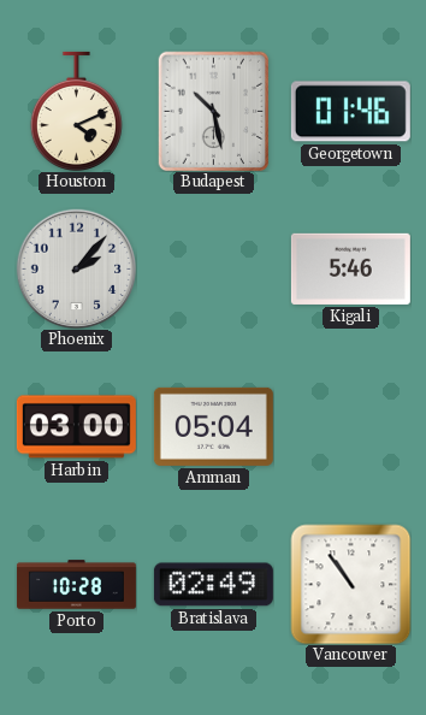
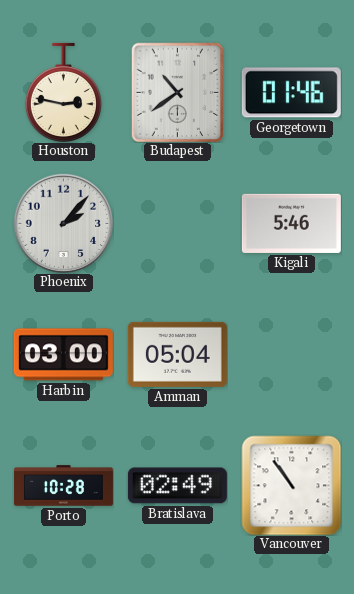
Houston: 4:11 -> 2:47 (63, 92)
Budapest: 10:28 -> 10:39 (178, 92)
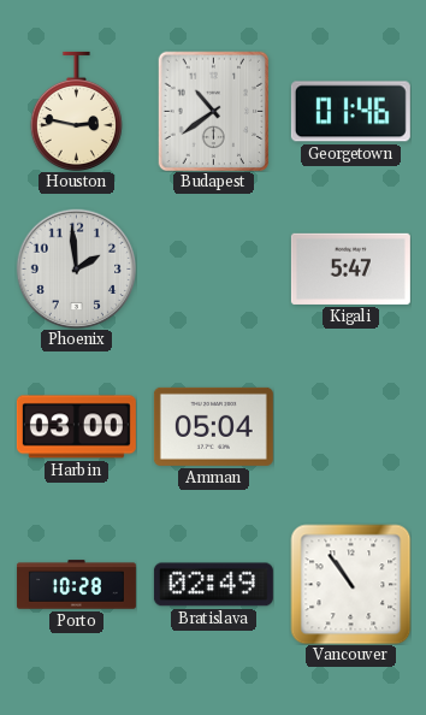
Phoenix: 2:07 -> 1:59 (76, 268)
Kigali: 5:46 -> 5:47 (350, 268)
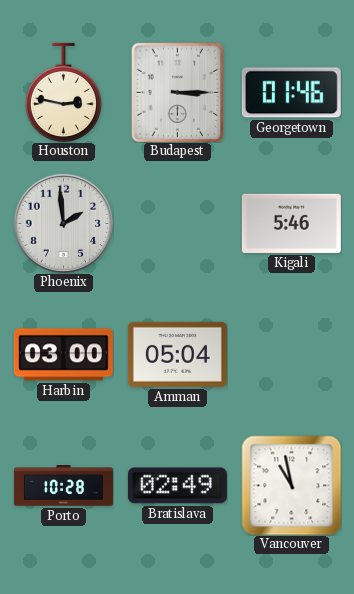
Budapest: 10:39 -> 3:15 (178, 92)
Kigali: 5:47 -> 5:46 (291, 223)
Vancouver: 10:54 -> 10:58 (291, 485)
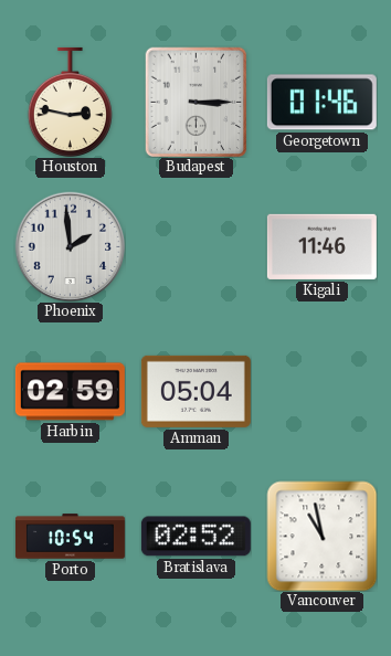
Kigali: 5:46 -> 11:46 (321, 246)
Harbin: 03:00 -> 02:59 (70, 392)
Porto: 10:28 -> 10:54 (70, 537)
Bratislava: 02:49 -> 02:52 (196, 537)
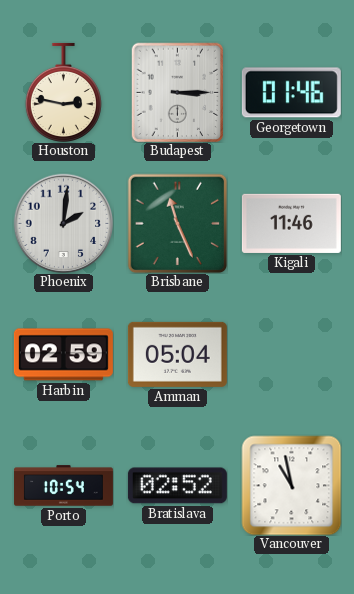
Phoenix: 1:59 -> 2:01 (63, 223)
Brisbane: none -> 11:26 (177, 223)
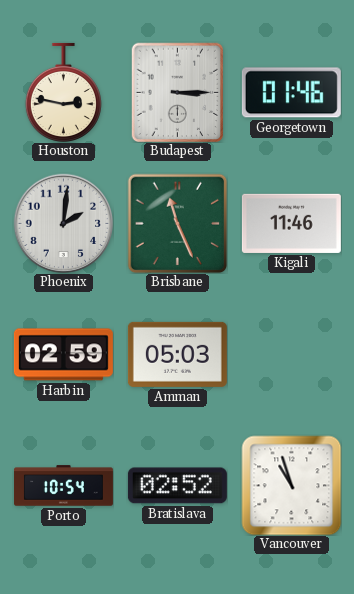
Amman: 05:04 -> 05:03 (177, 354)
Vancouver: 10:58 -> 10:57 (291, 485)
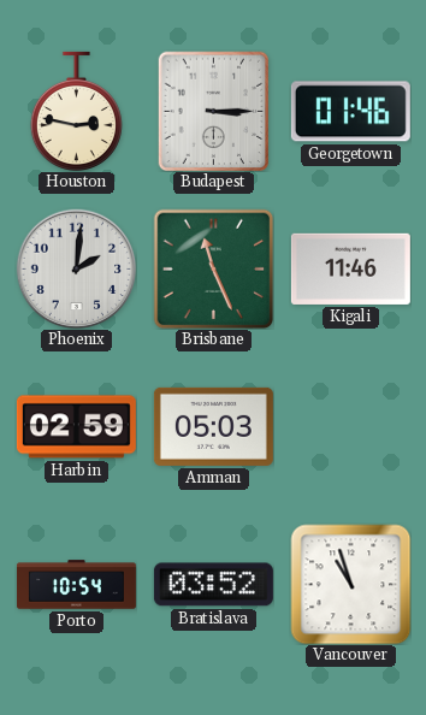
Bratislava: 02:52 -> 03:52 (213, 585)
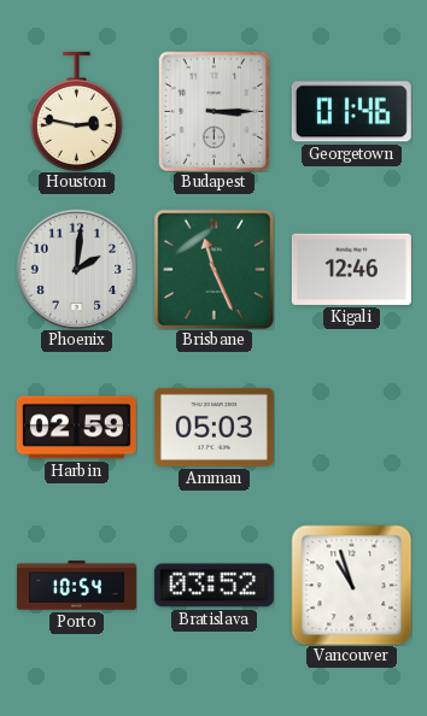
Kigali: 11:46 -> 12:46 (351, 269)
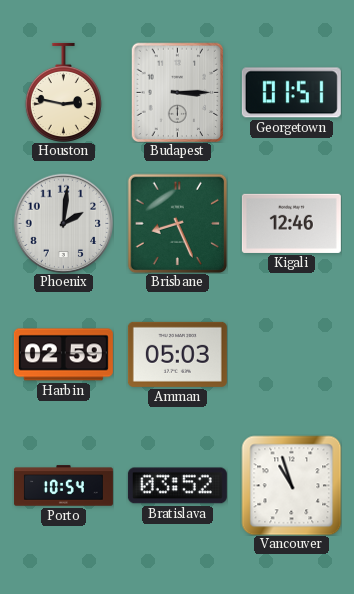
Georgetown: 01:46 -> 01:51 (291, 93)
Brisbane: 11:26 -> 8:26 (177, 223)
